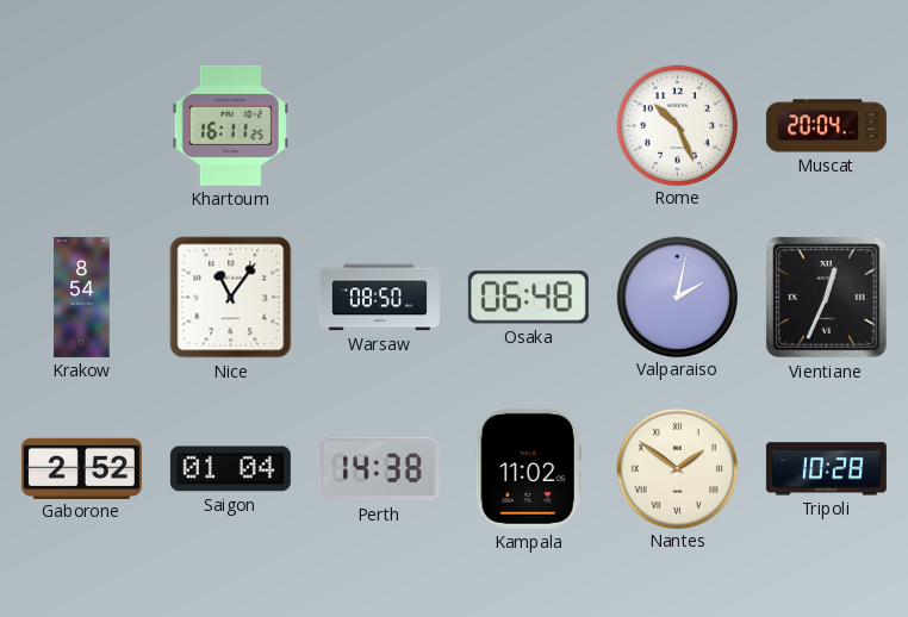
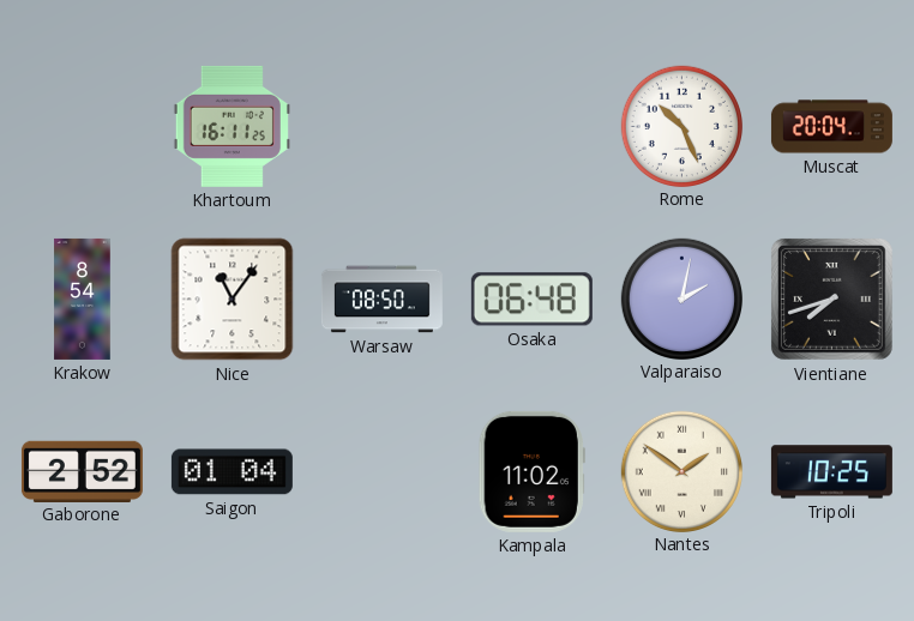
Vientiane: 12:34 -> 7:42 (831, 299)
Perth: 14:38 -> none (379, 469)
Tripoli: 10:28 -> 10:25 (831, 472)
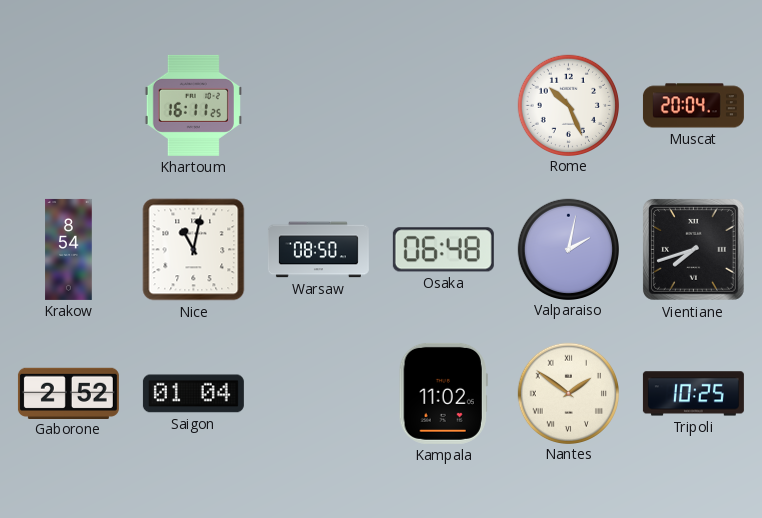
Nice: 11:06 -> 11:02 (194, 250)
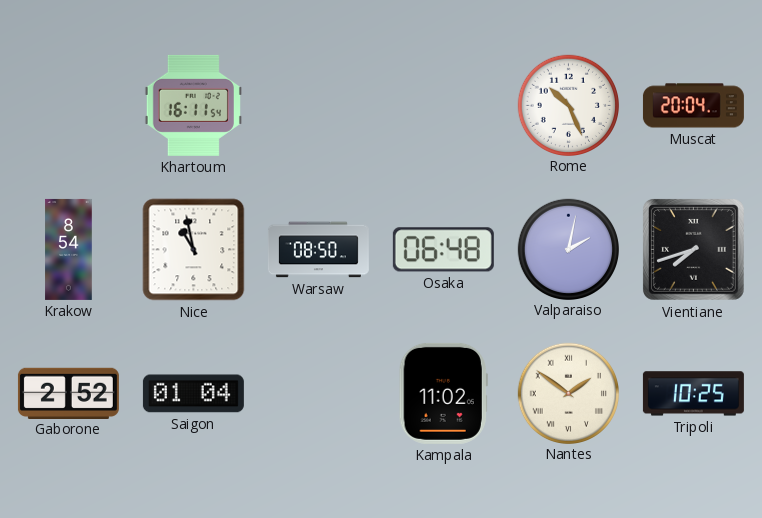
Khartoum: 16:11:25 -> 16:11:54 (193, 105)
Nice: 11:02 -> 10:58 (194, 250)
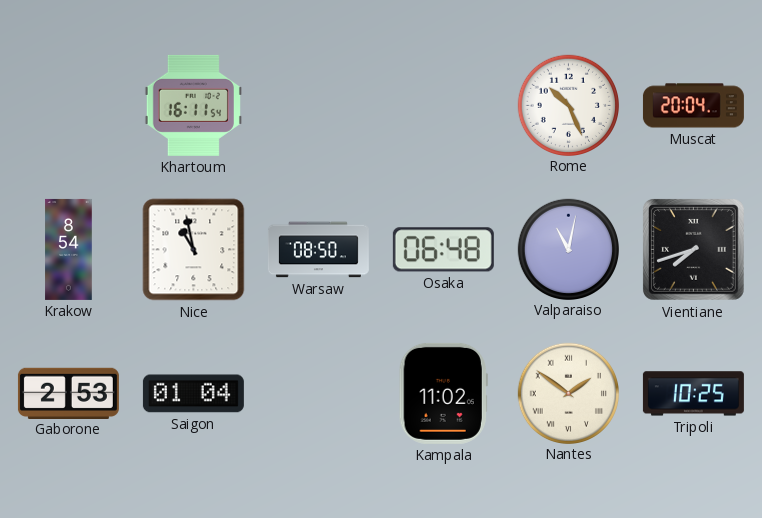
Valparaiso: 2:02 -> 11:02 (568, 249)
Gaborone: 2:52 -> 2:53 (68, 393)
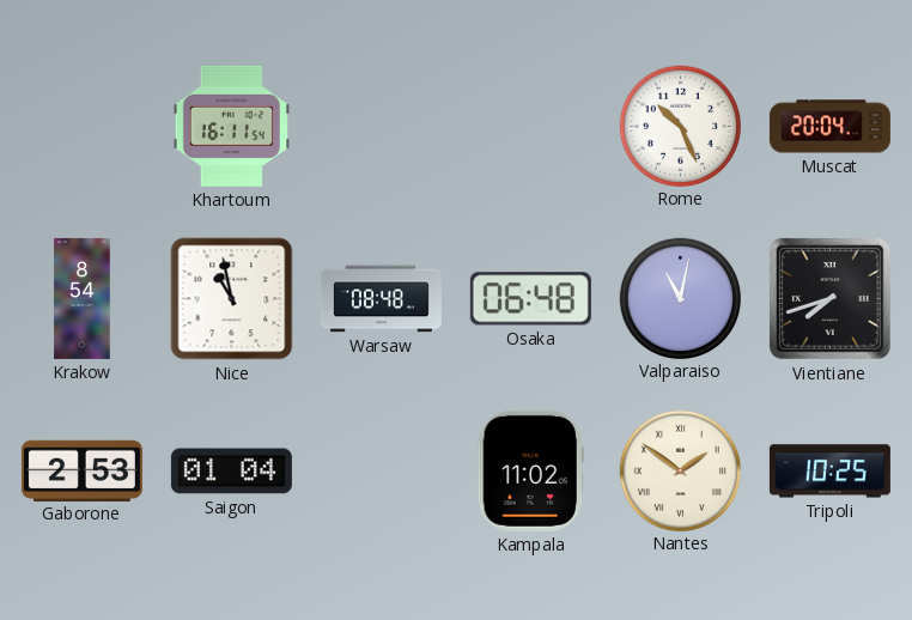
Warsaw: 08:50 -> 08:48 (381, 299)
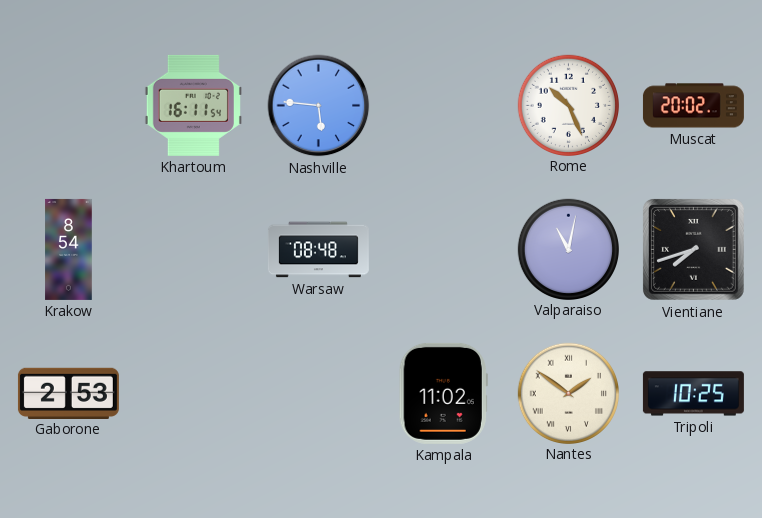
Nashville: none -> 5:46 (319, 106)
Muscat: 20:04 -> 20:02 (693, 106)
Nice: 10:58 -> none (232, 299)
Osaka: 06:48 -> none (530, 299)
Saigon: 01:04 -> none (231, 472)
